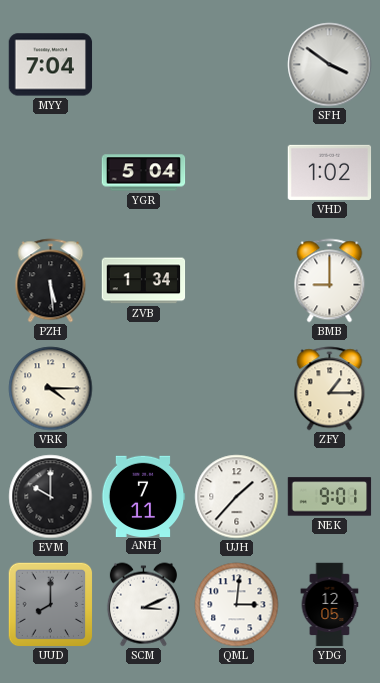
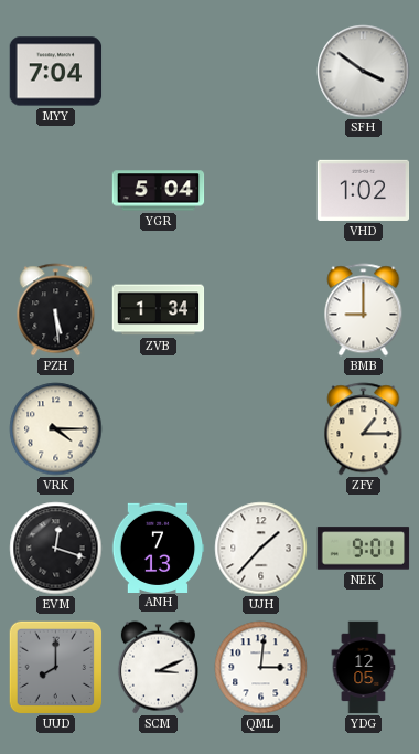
EVM: 10:00 -> 12:18 (56, 549)
ANH: 7:11 -> 7:13 (158, 548)
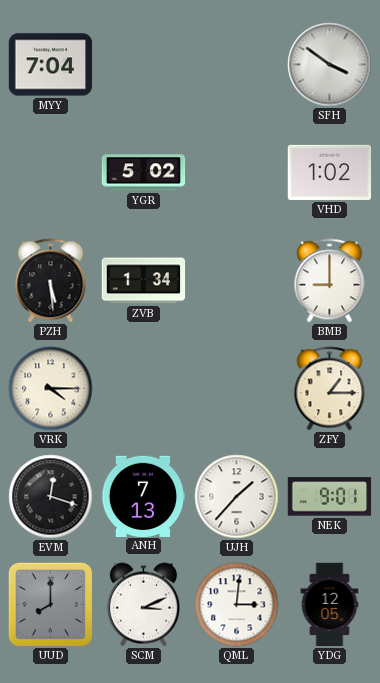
YGR: 5:04 -> 5:02 (144, 173)
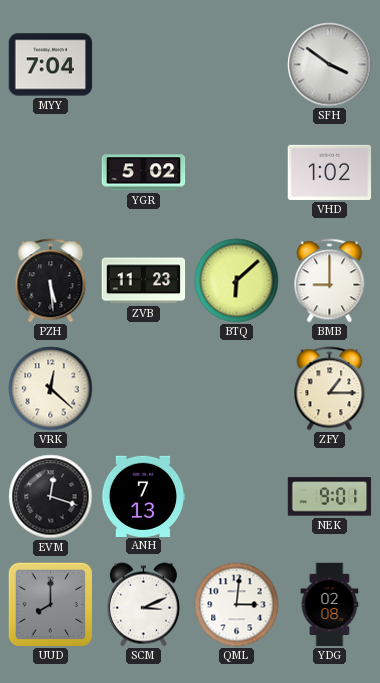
ZVB: 1:34 -> 11:23 (144, 281)
BTQ: none -> 6:08 (237, 281)
VRK: 4:15 -> 12:22 (51, 389)
UJH: 1:37 -> none (237, 497)
YDG: 12:05 -> 02:08 (330, 605)
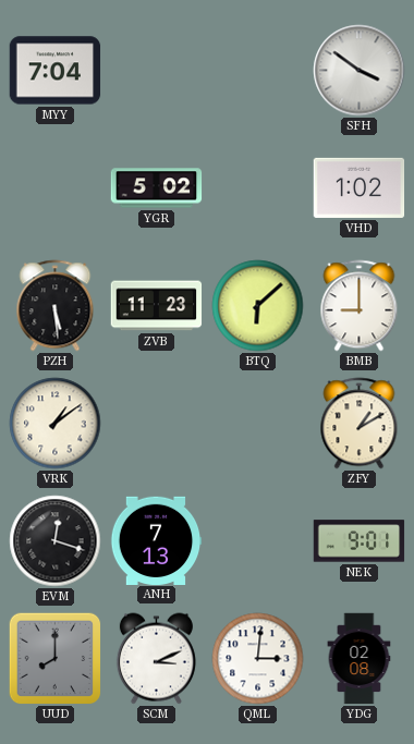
VRK: 12:22 -> 1:09 (56, 424)
ZFY: 1:15 -> 1:10 (360, 424)
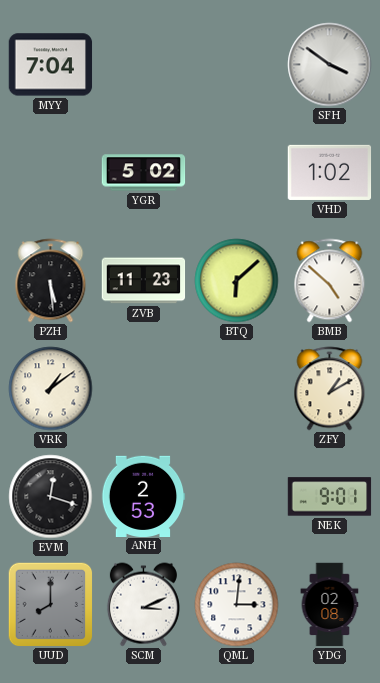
BMB: 9:00 -> 4:52 (330, 281)
ANH: 7:13 -> 2:53 (143, 496)
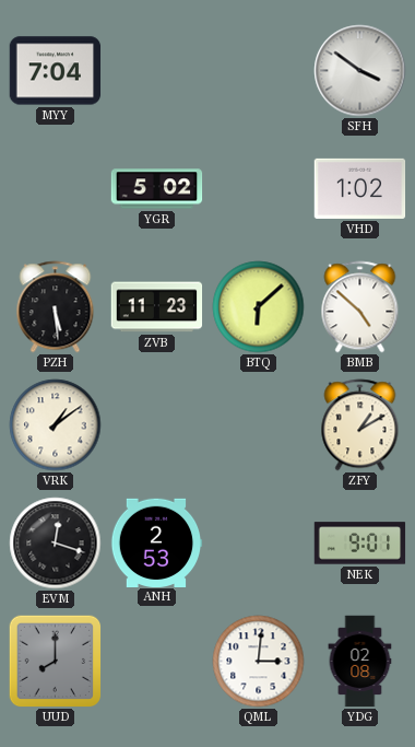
SCM: 3:11 -> none (143, 605)
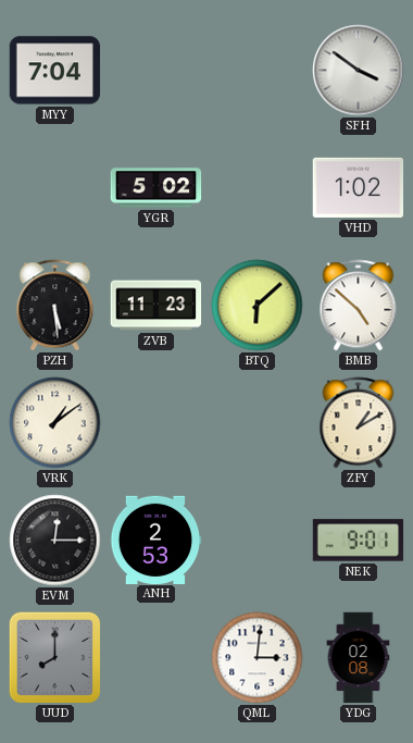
EVM: 12:18 -> 12:15 (55, 541)
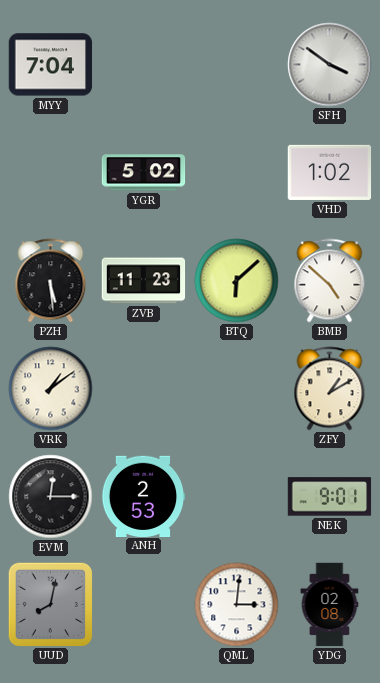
UUD: 8:00 -> 8:02 (50, 604)
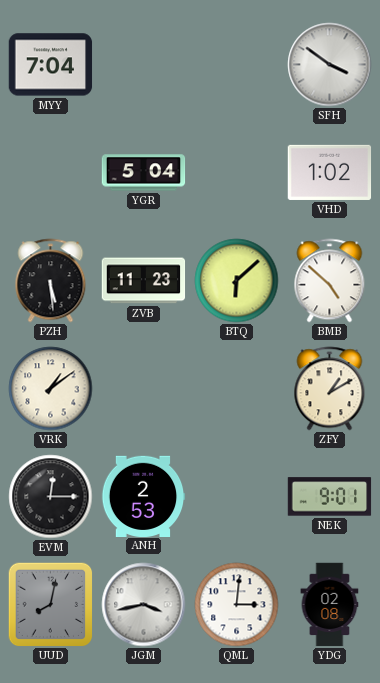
YGR: 5:02 -> 5:04 (144, 173)
JGM: none -> 3:43 (144, 605)
